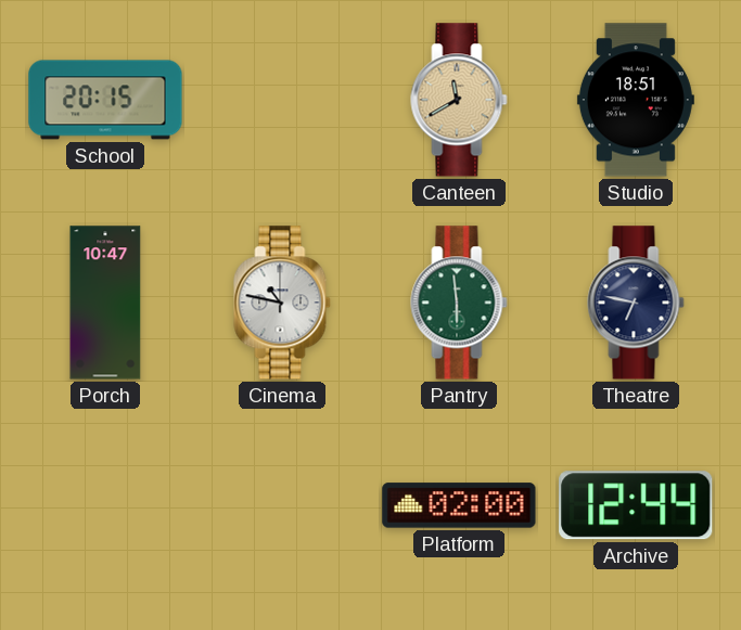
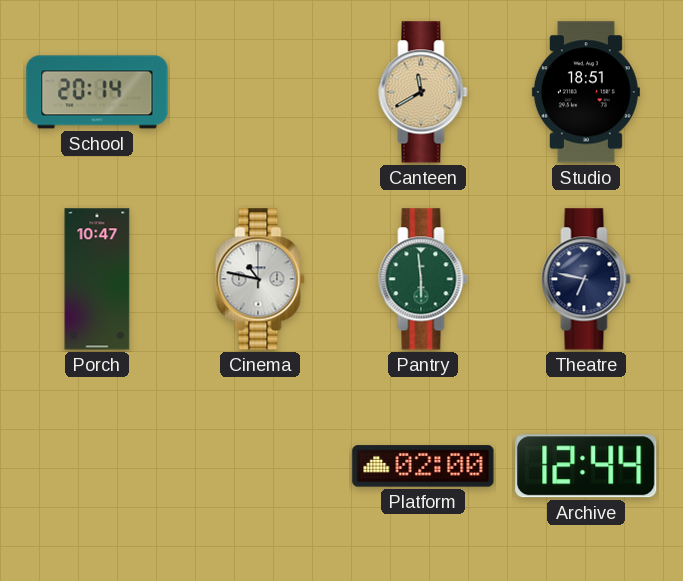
School: 20:15 -> 20:14 (97, 92)
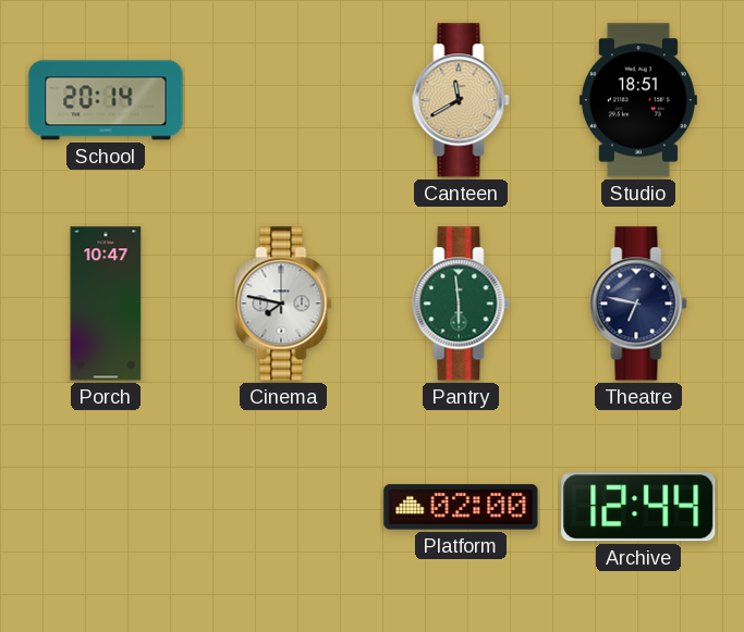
Cinema: 10:47 -> 7:47 (283, 303)
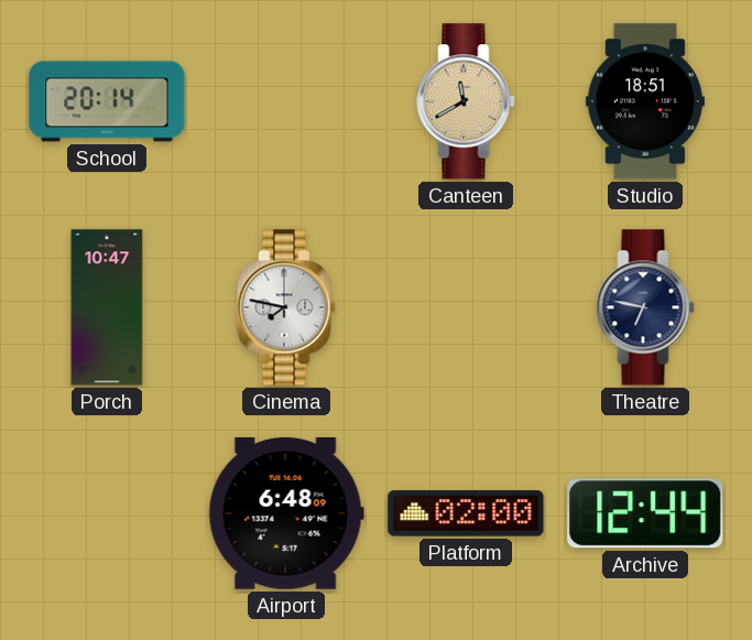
Pantry: 5:59 -> none (461, 303)
Airport: none -> 6:48 (286, 514)
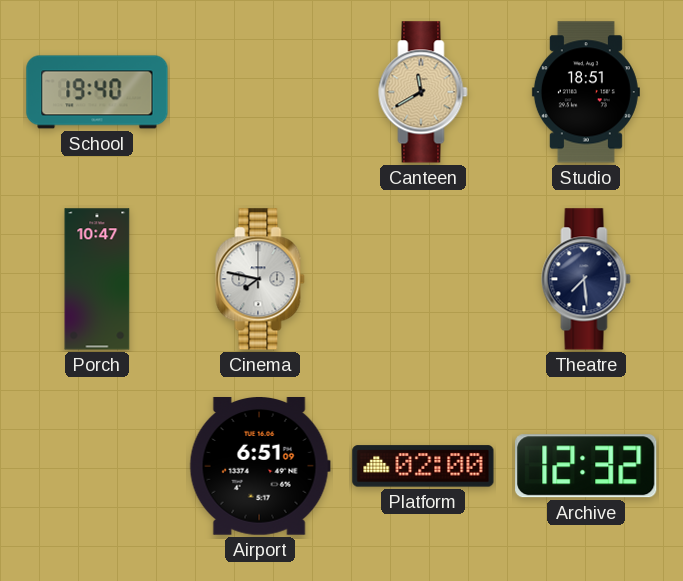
School: 20:14 -> 19:40 (97, 92)
Theatre: 6:47 -> 7:29 (586, 279)
Airport: 6:48 -> 6:51 (260, 467)
Archive: 12:44 -> 12:32 (586, 466)
